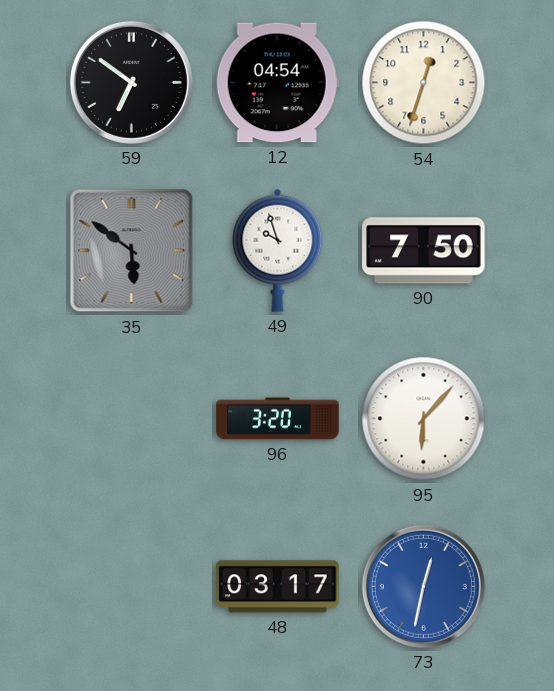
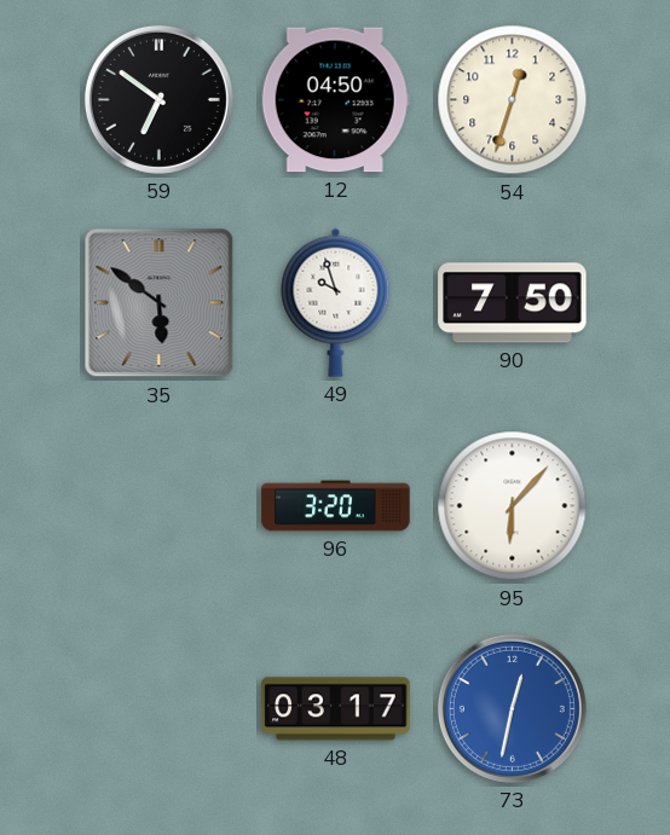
12: 04:54 -> 04:50 (335, 100)
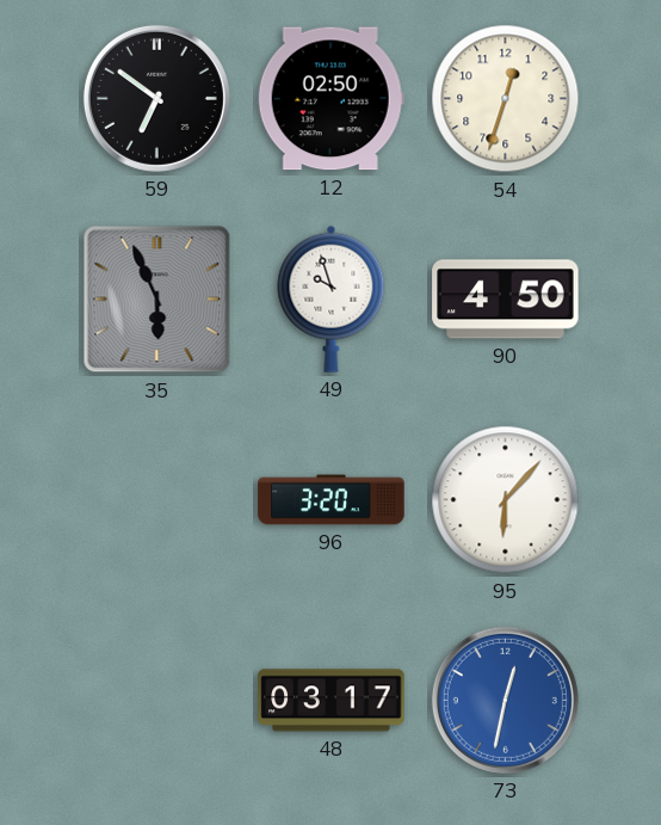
12: 04:50 -> 02:50 (330, 99)
35: 5:51 -> 5:56 (157, 300)
90: 7:50 -> 4:50 (506, 300)
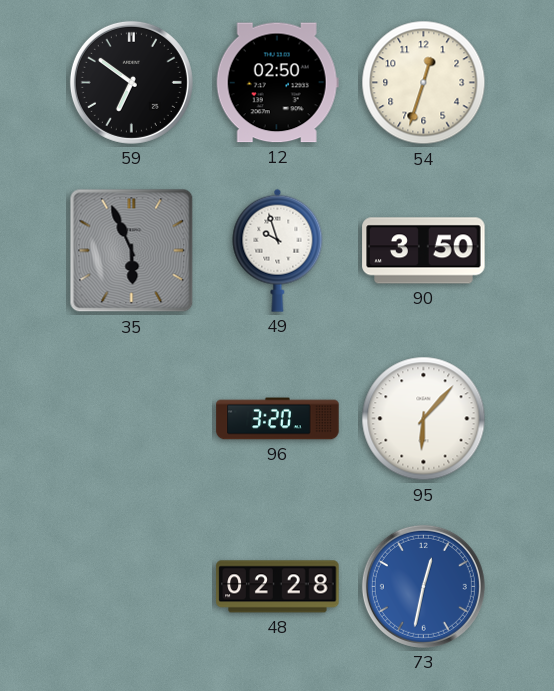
90: 4:50 -> 3:50 (424, 251)
48: 03:17 -> 02:28 (278, 587)
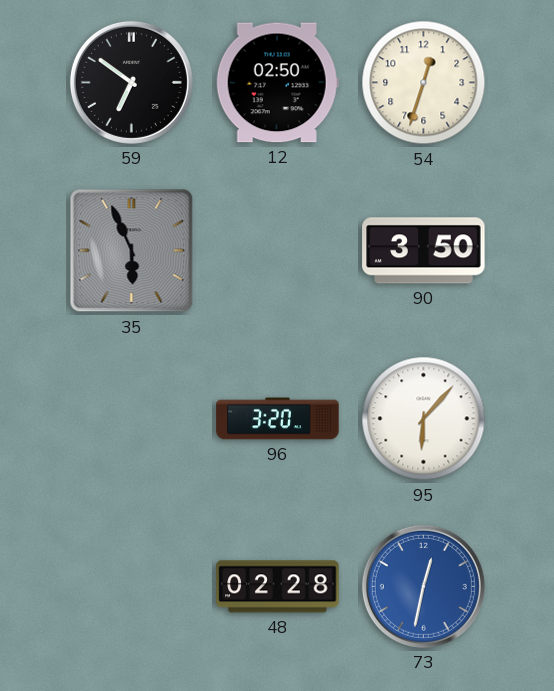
49: 9:57 -> none (278, 250)
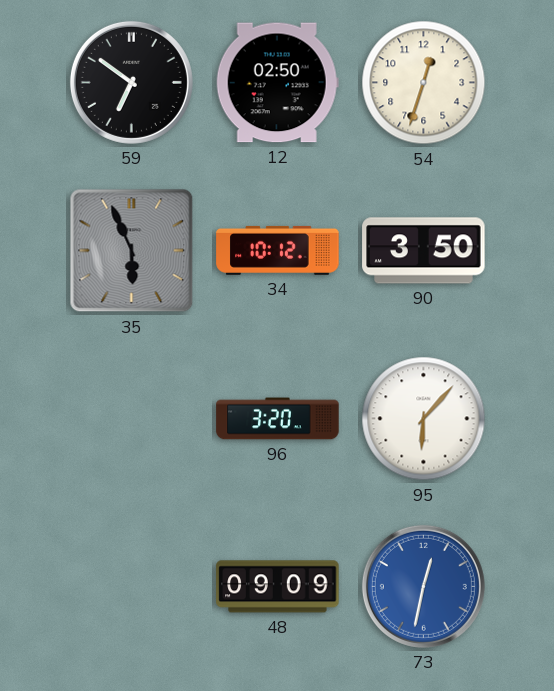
34: none -> 10:12 (278, 250)
48: 02:28 -> 09:09 (278, 587)
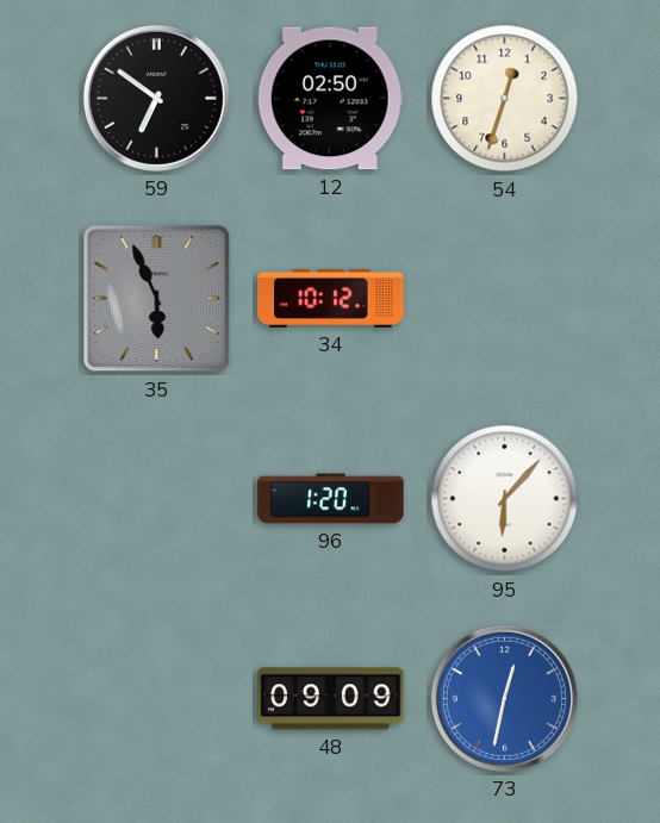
90: 3:50 -> none (424, 251)
96: 3:20 -> 1:20 (331, 499)
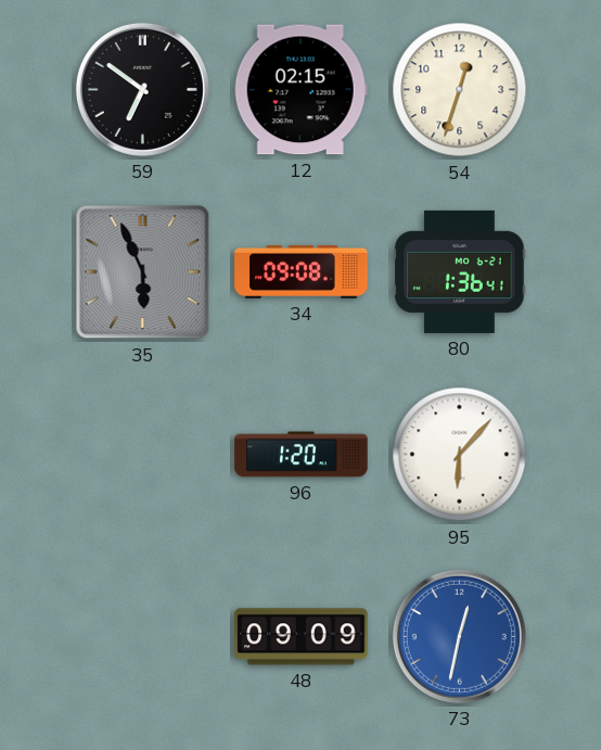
12: 02:50 -> 02:15 (300, 90)
34: 10:12 -> 09:08 (302, 271)
80: none -> 1:36 (460, 271)
